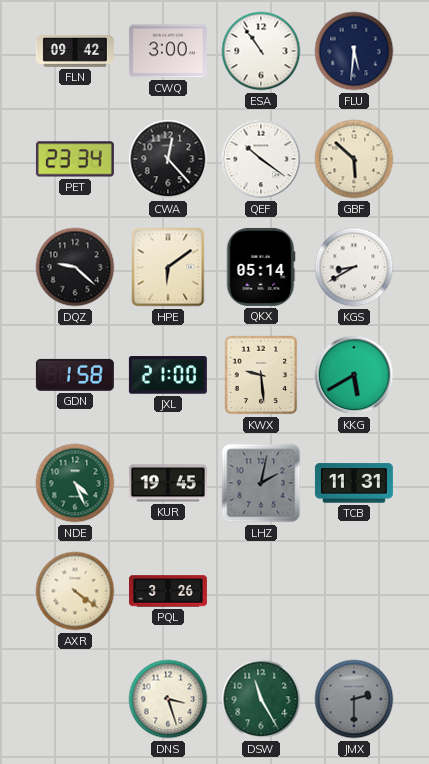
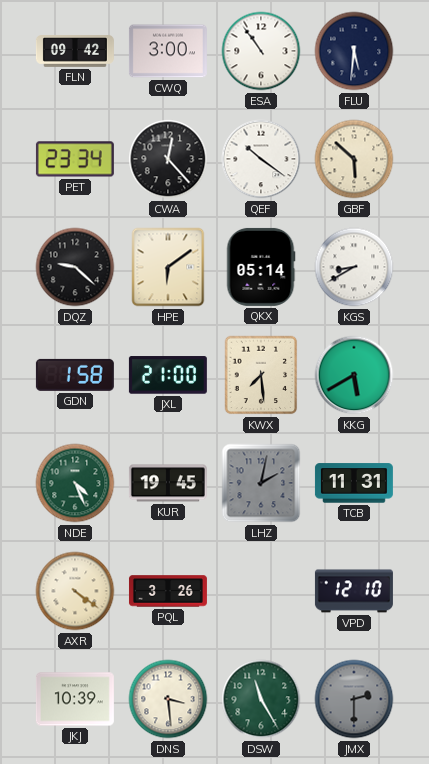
KWX: 9:29 -> 7:29 (261, 375)
VPD: none -> 12:10 (354, 591)
JKJ: none -> 10:39 (75, 699)
DNS: 3:27 -> 3:29 (168, 699)
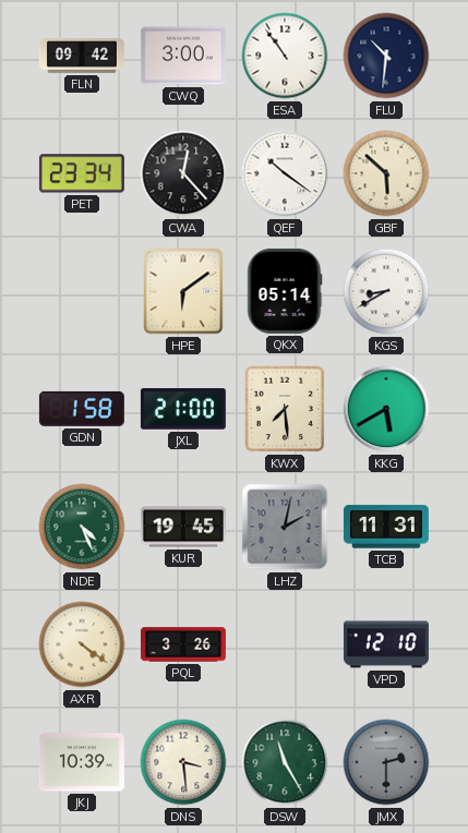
FLU: 5:31 -> 10:31 (386, 56)
DQZ: 9:22 -> none (75, 267)
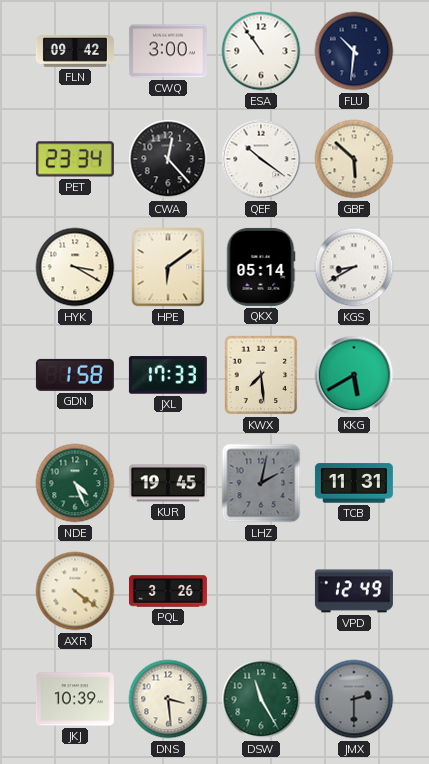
HYK: none -> 3:20 (75, 267)
JXL: 21:00 -> 17:33 (168, 375)
VPD: 12:10 -> 12:49 (354, 591)
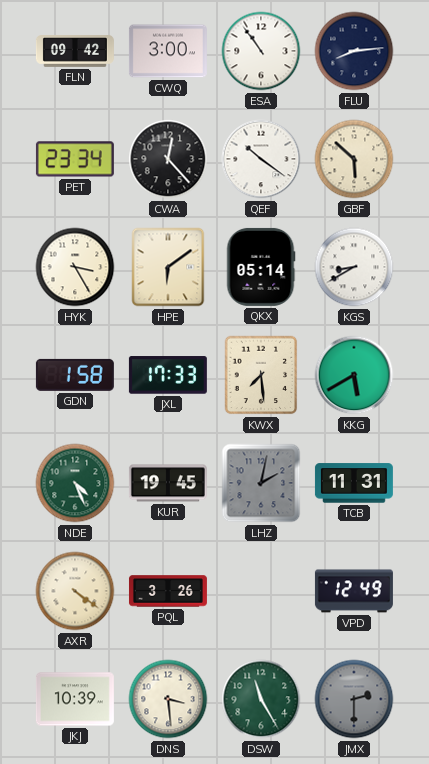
FLU: 10:31 -> 8:14 (354, 51)
HYK: 3:20 -> 3:25 (75, 267)
